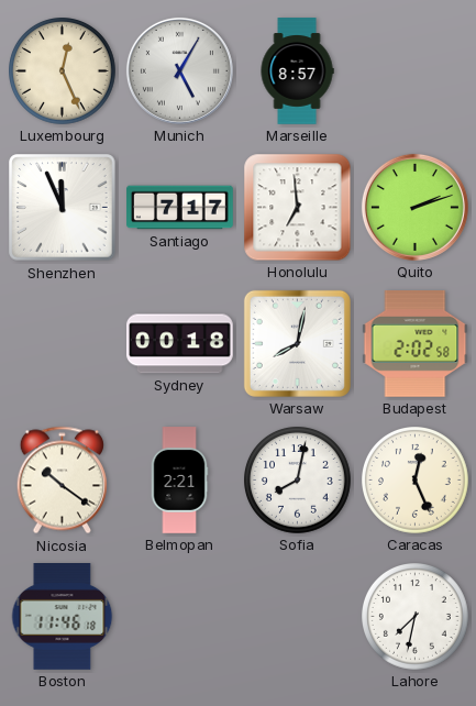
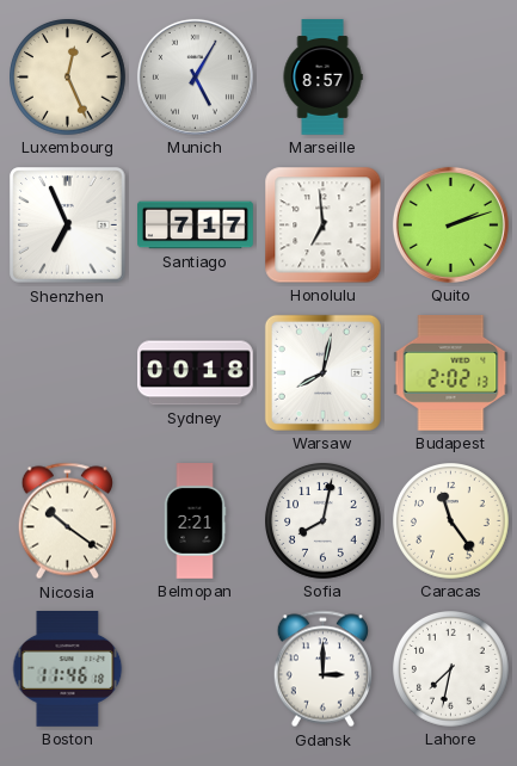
Shenzhen: 11:56 -> 6:56 (68, 226)
Budapest: 2:02:58 -> 2:02:13 (451, 373)
Caracas: 12:26 -> 11:24 (451, 521)
Gdansk: none -> 3:00 (322, 669)
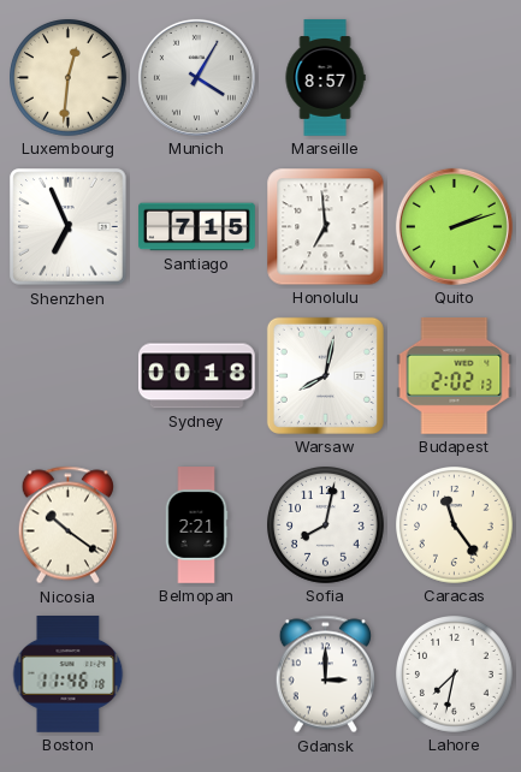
Luxembourg: 12:26 -> 12:31 (69, 78)
Munich: 5:05 -> 4:05 (196, 77)
Santiago: 7:17 -> 7:15 (197, 227)
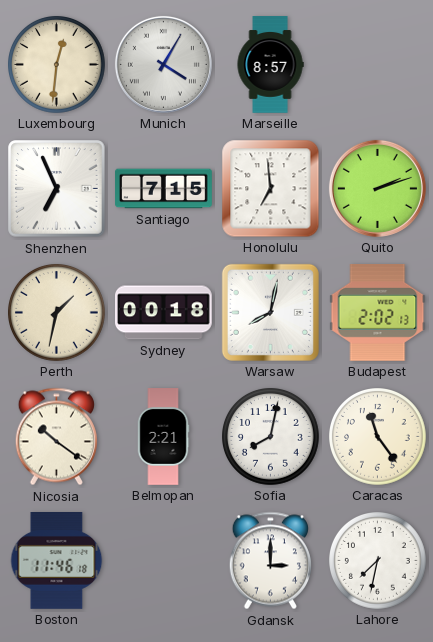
Perth: none -> 1:32 (57, 313)
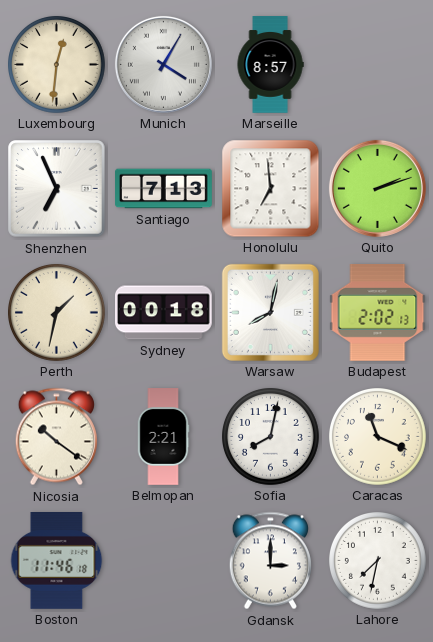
Santiago: 7:15 -> 7:13 (164, 189)
Caracas: 11:24 -> 11:19 (378, 437)
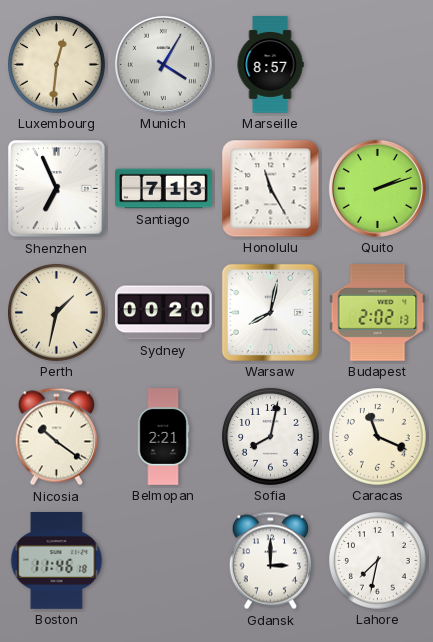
Honolulu: 6:59 -> 11:25 (271, 189)
Sydney: 00:18 -> 00:20 (164, 313)
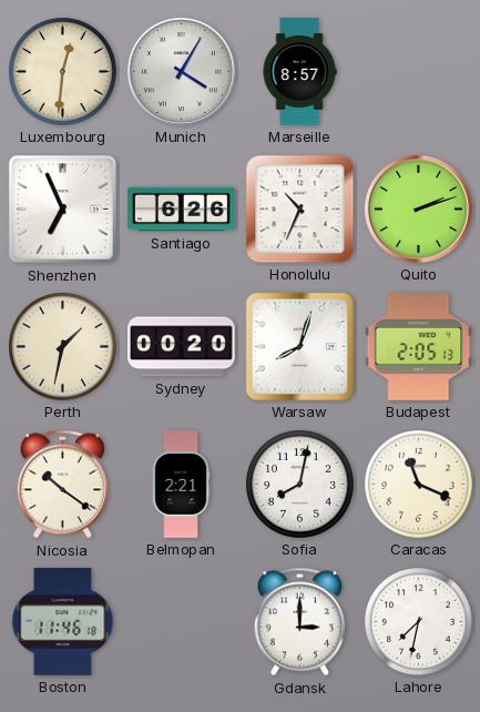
Santiago: 7:13 -> 6:26 (182, 210)
Honolulu: 11:25 -> 10:34 (300, 210)
Warsaw: 8:02 -> 8:03 (299, 346)
Budapest: 2:02 -> 2:05 (419, 347)
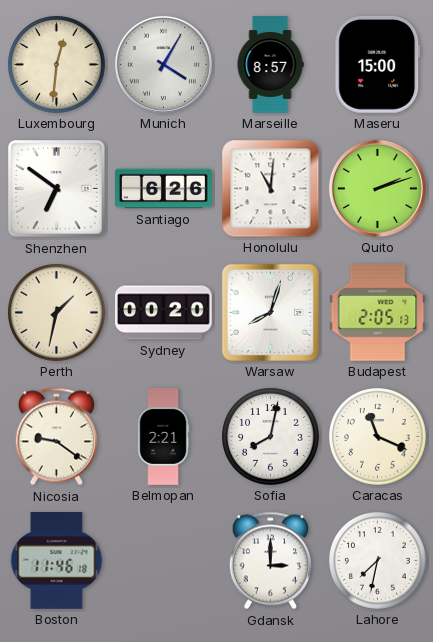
Maseru: none -> 15:00 (378, 64)
Shenzhen: 6:56 -> 6:51 (57, 189)
Honolulu: 10:34 -> 11:01 (271, 189)
Nicosia: 10:21 -> 9:21 (56, 437)
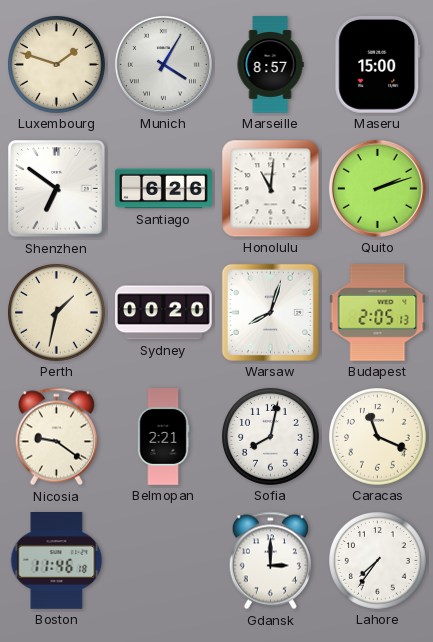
Luxembourg: 12:31 -> 1:48 (57, 65)
Lahore: 7:32 -> 7:36 (378, 561)
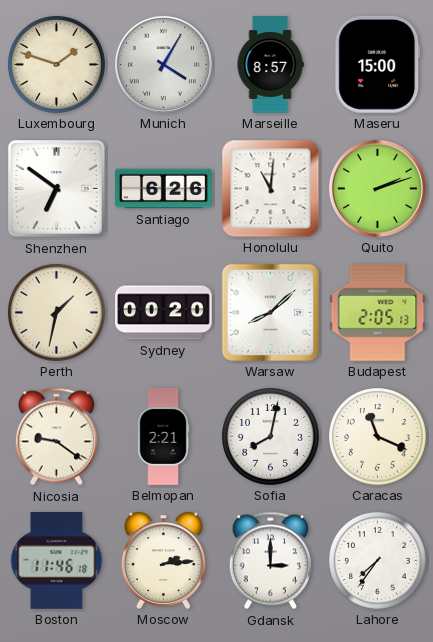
Warsaw: 8:03 -> 8:08 (270, 312)
Moscow: none -> 2:14 (163, 560)
